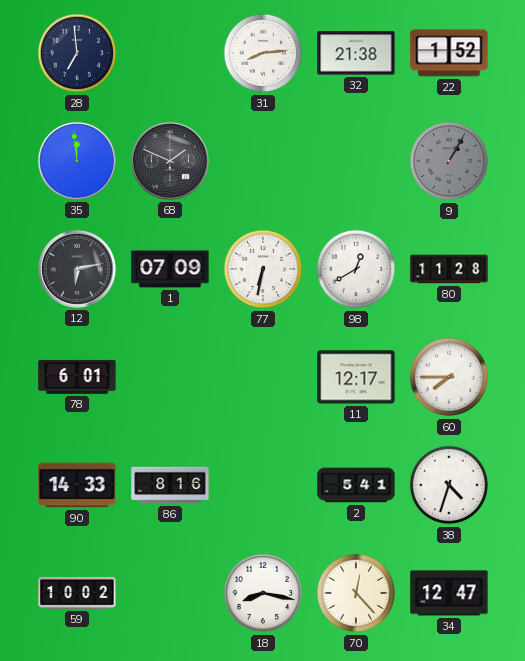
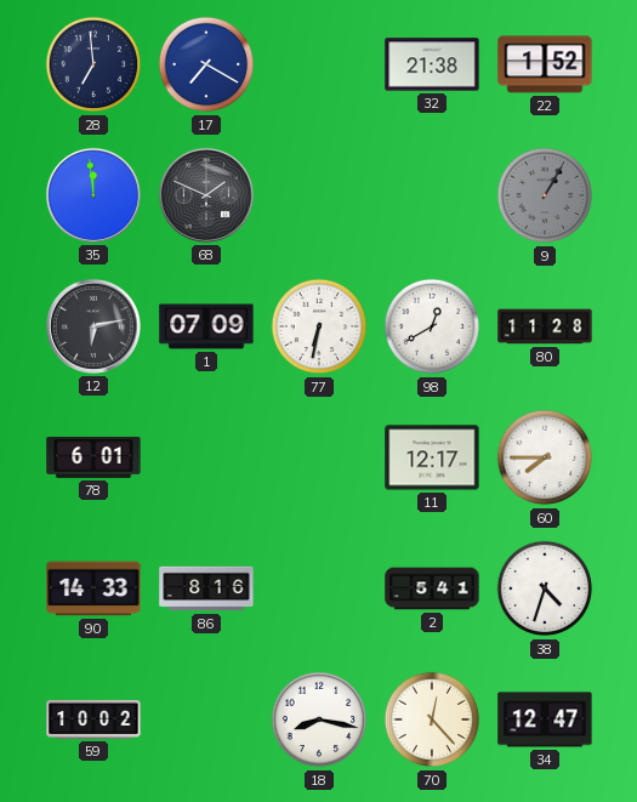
17: none -> 7:20 (206, 64)
31: 8:14 -> none (263, 53)
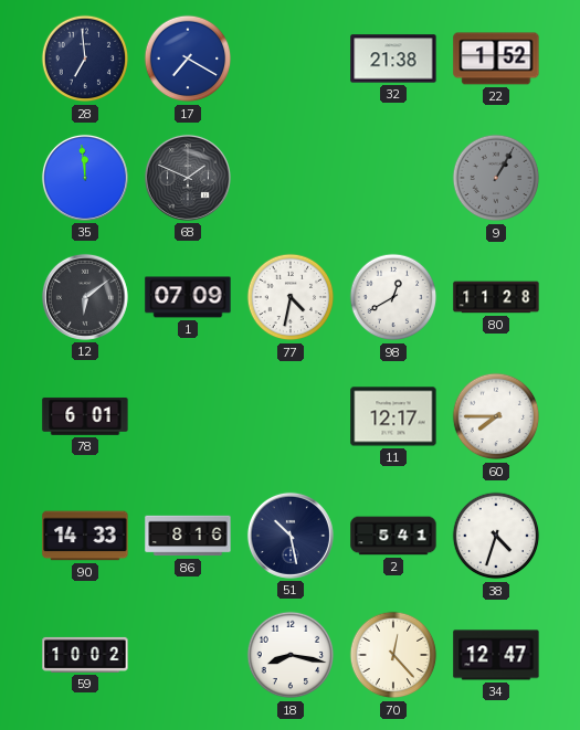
12: 6:13 -> 6:09 (85, 297)
77: 6:32 -> 4:32 (291, 297)
51: none -> 10:28 (291, 536)
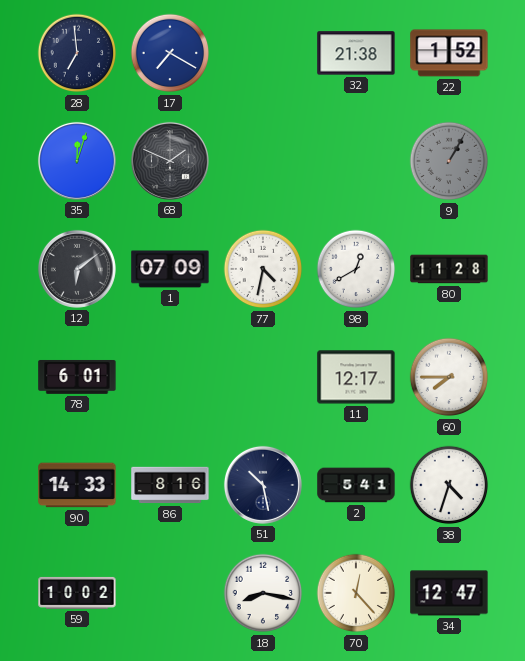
35: 11:59 -> 12:03 (77, 161)
